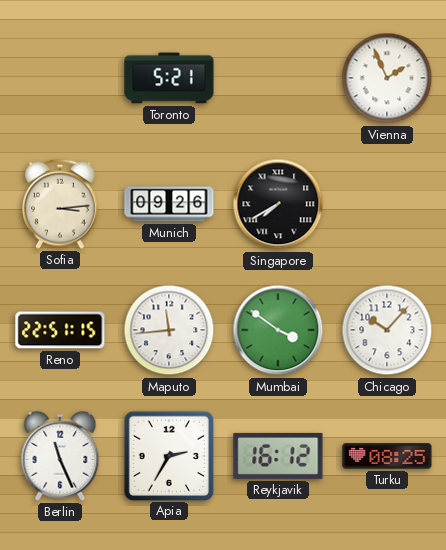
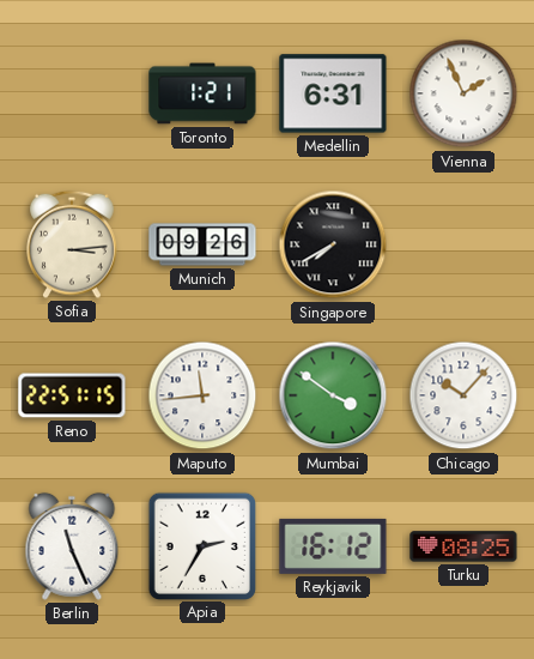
Toronto: 5:21 -> 1:21 (202, 93)
Medellin: none -> 6:31 (333, 93)
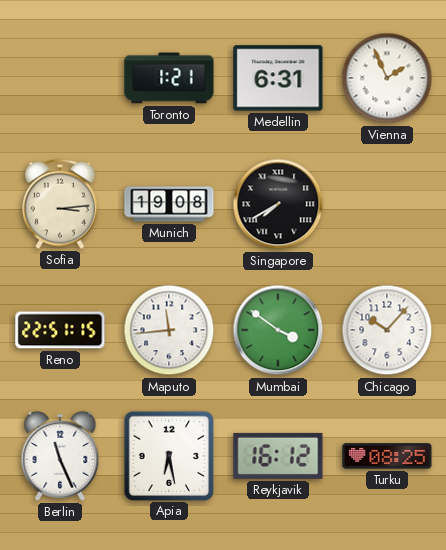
Munich: 09:26 -> 19:08 (169, 204)
Apia: 2:35 -> 6:28 (168, 455)
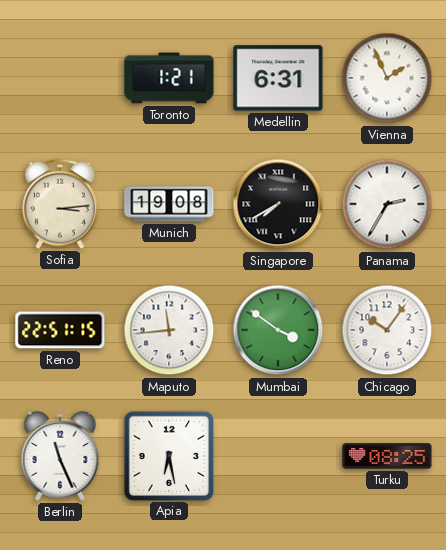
Panama: none -> 2:35 (387, 204)
Chicago: 10:07 -> 10:06 (387, 330)
Reykjavik: 16:12 -> none (278, 456)
